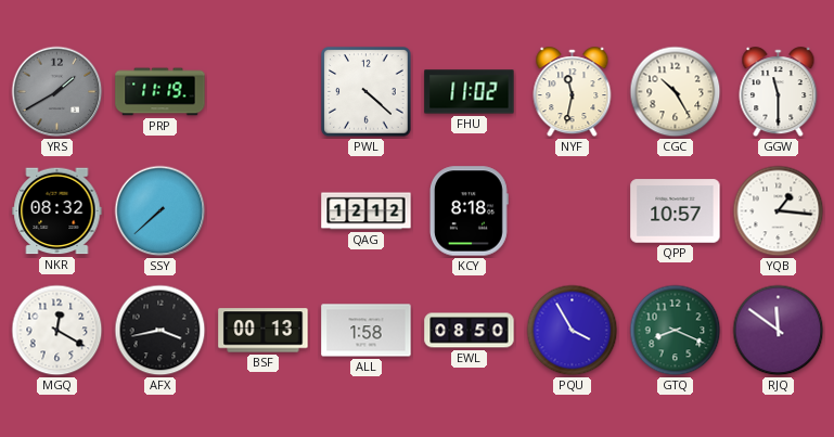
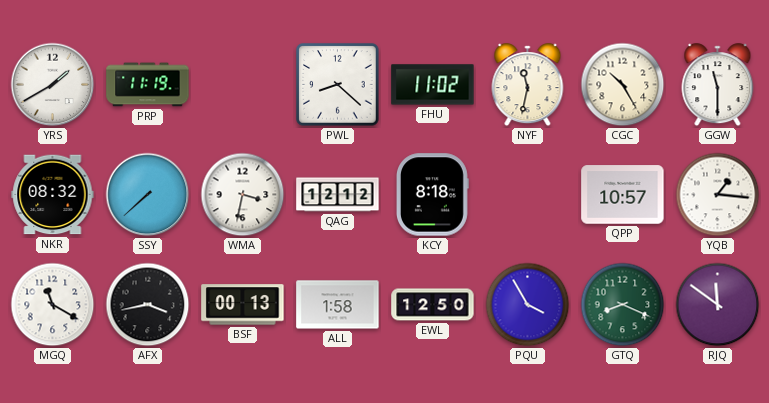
YRS dial: grey -> white (53, 85)
PWL: 4:22 -> 8:22 (338, 85)
WMA: none -> 3:32 (243, 195)
MGQ: 12:20 -> 11:20 (53, 305)
EWL: 08:50 -> 12:50 (433, 305)
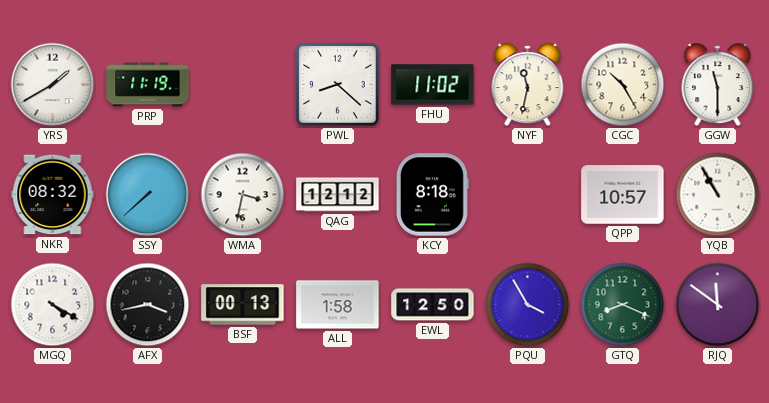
YQB: 1:16 -> 10:55 (718, 195)
MGQ: 11:20 -> 4:20 (53, 305)
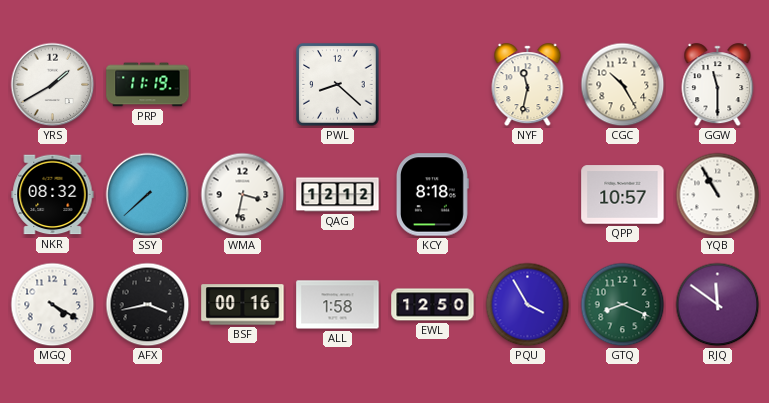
FHU: 11:02 -> none (433, 85)
BSF: 00:13 -> 00:16 (243, 305)
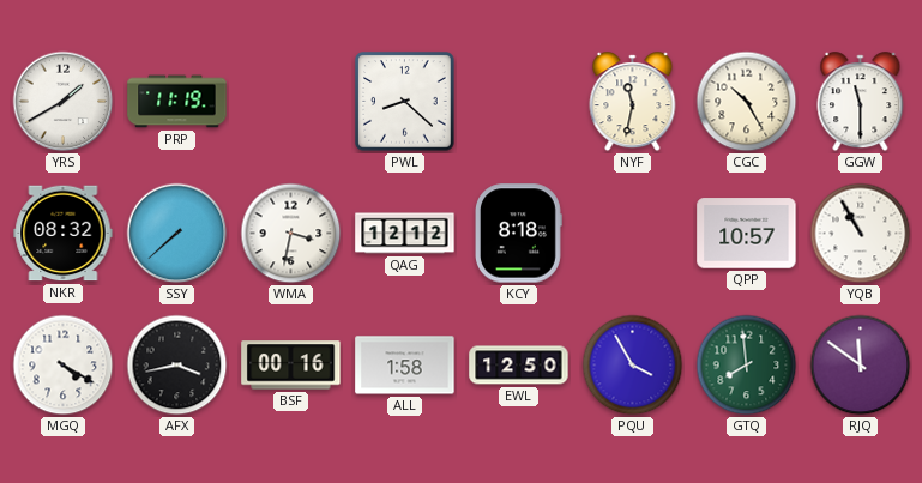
GTQ: 8:19 -> 7:59 (747, 366)
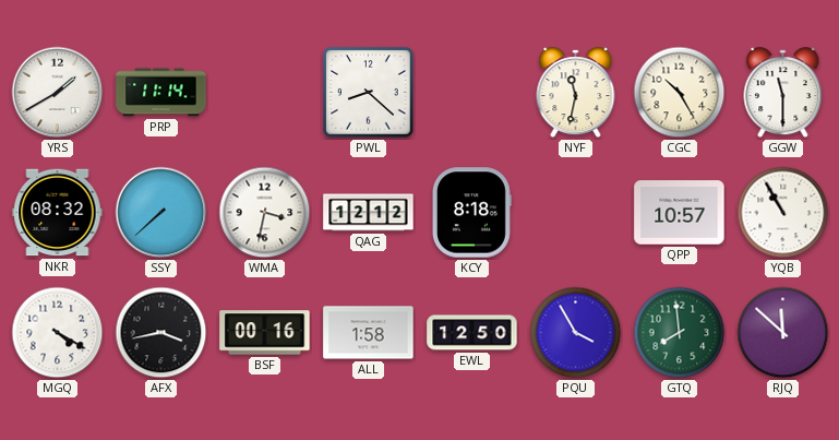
PRP: 11:19 -> 11:14 (161, 93)
RJQ: 11:51 -> 11:52 (783, 333)
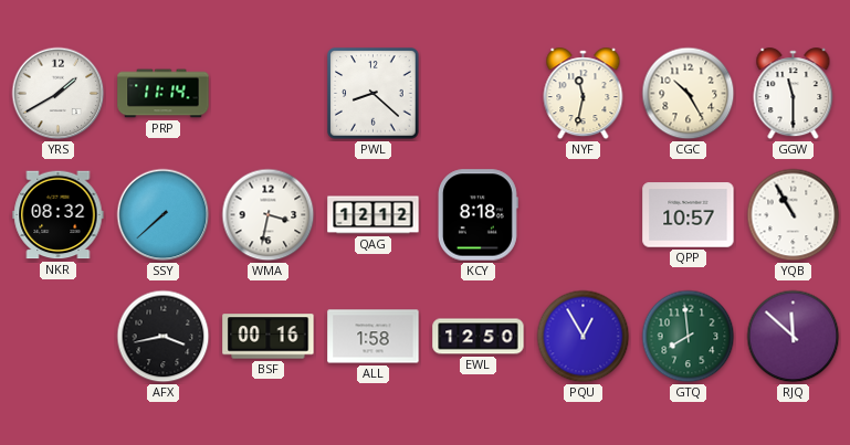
MGQ: 4:20 -> none (58, 333)
PQU: 3:55 -> 12:55 (584, 337)
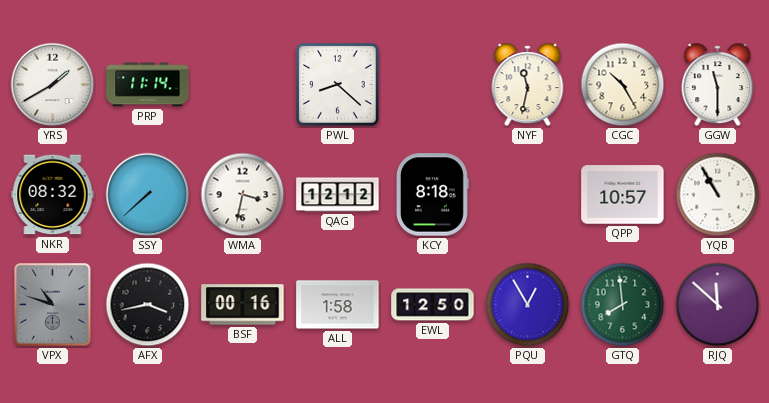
VPX: none -> 10:48 (53, 305)
